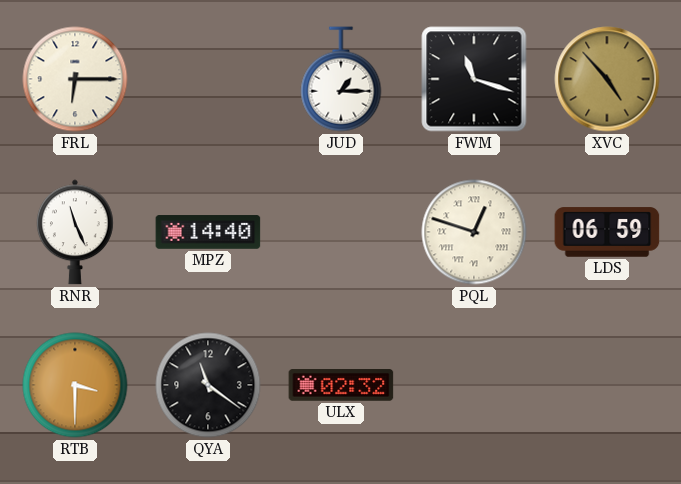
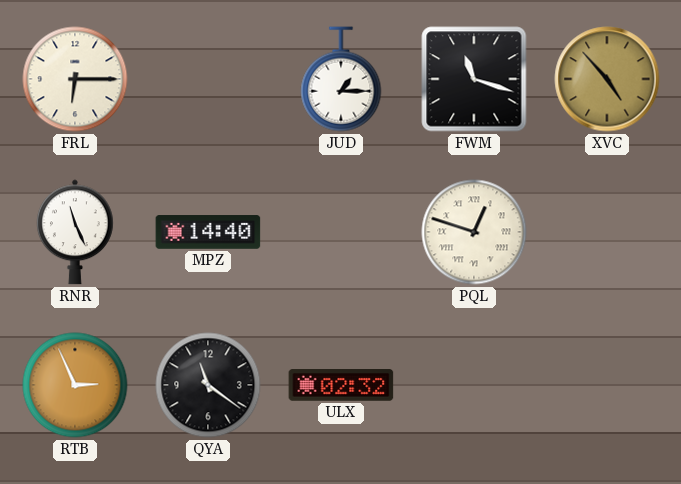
LDS: 06:59 -> none (607, 232)
RTB: 3:30 -> 2:56 (75, 385)
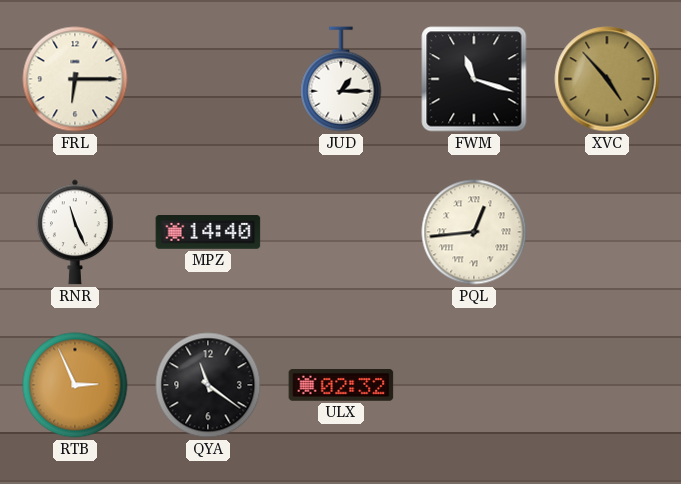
PQL: 12:48 -> 12:44 (474, 232)
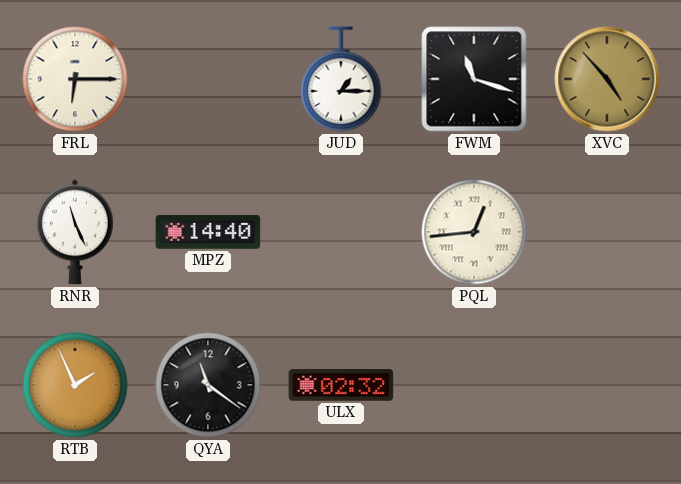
RTB: 2:56 -> 1:56 (75, 385)
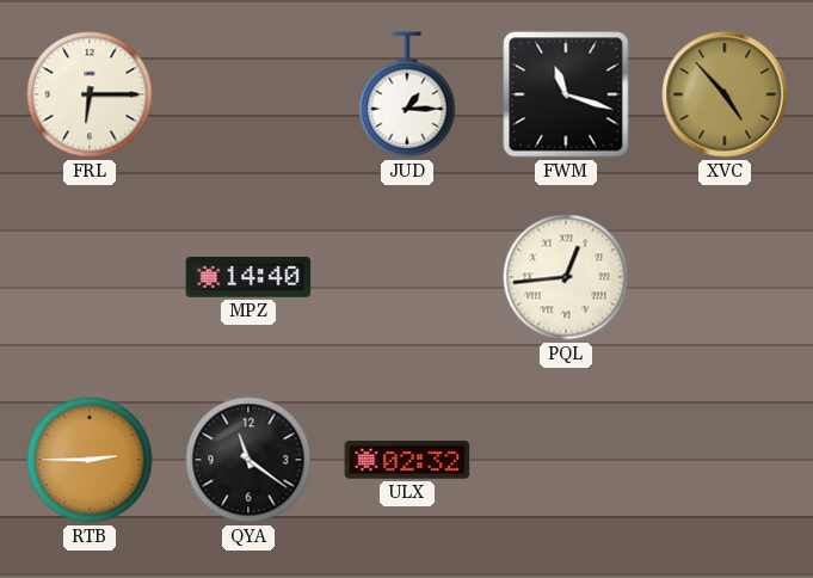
RNR: 11:26 -> none (76, 232)
RTB: 1:56 -> 2:45 (90, 460)
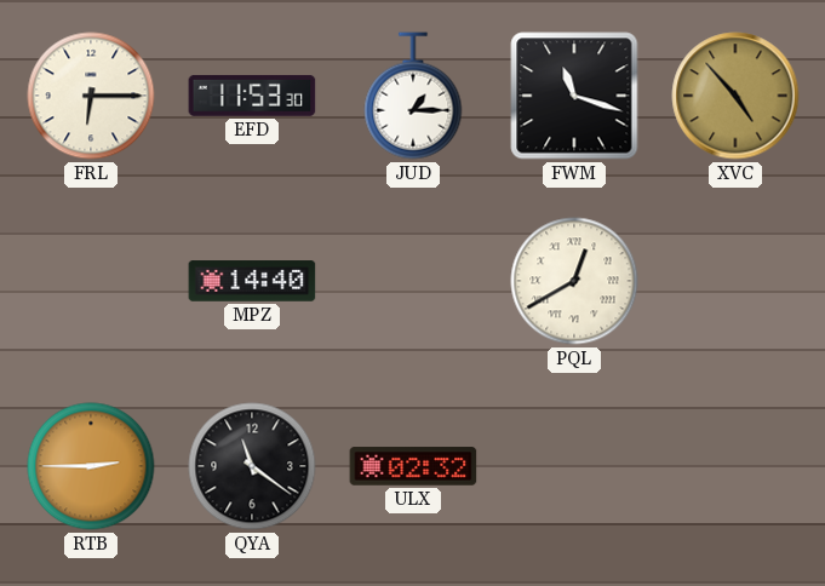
EFD: none -> 11:53 (252, 96)
PQL: 12:44 -> 12:40 (574, 281)
